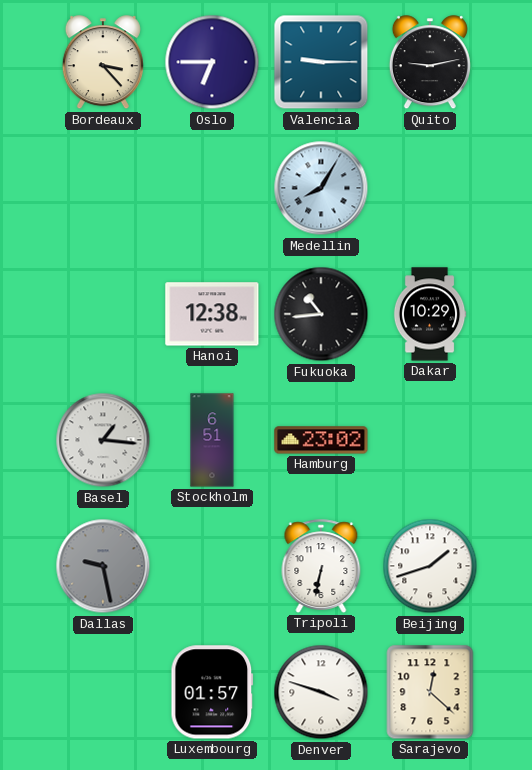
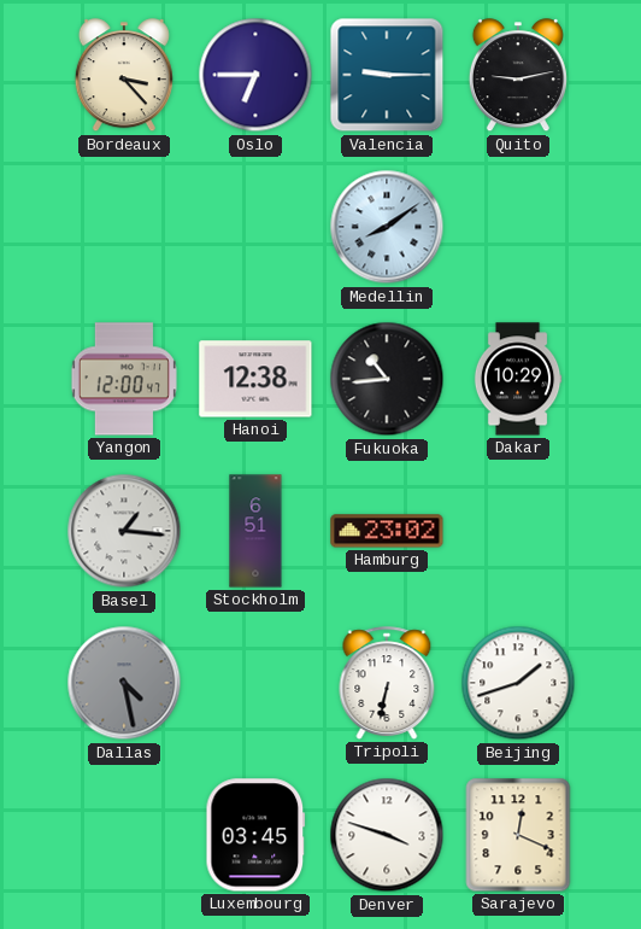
Medellin: 8:05 -> 8:09 (387, 227)
Yangon: none -> 12:00 (124, 379)
Dallas: 9:28 -> 4:28 (124, 683)
Luxembourg: 01:57 -> 03:45 (255, 835)
Sarajevo: 12:22 -> 12:19 (518, 835)
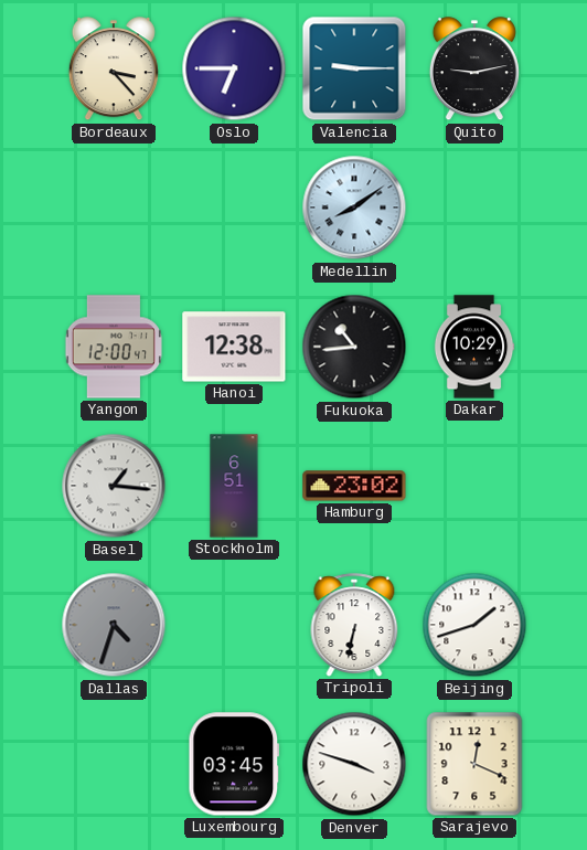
Dallas: 4:28 -> 4:33 (114, 625)
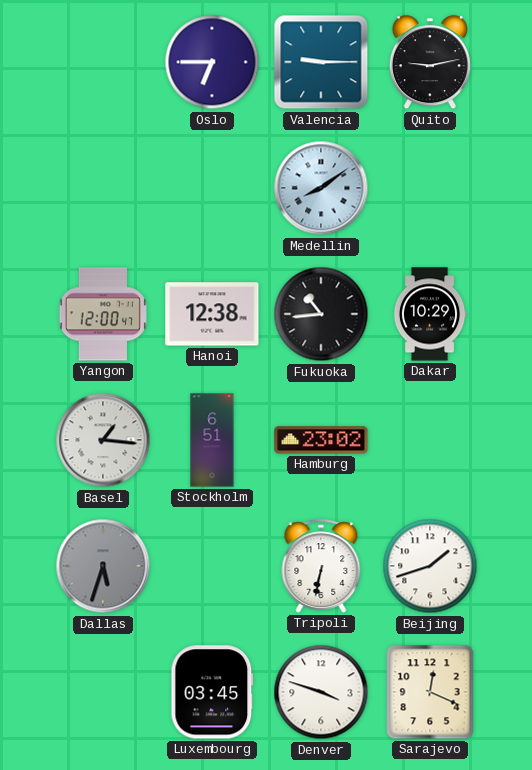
Bordeaux: 3:23 -> none (114, 70)
Dallas: 4:33 -> 5:33 (103, 566)
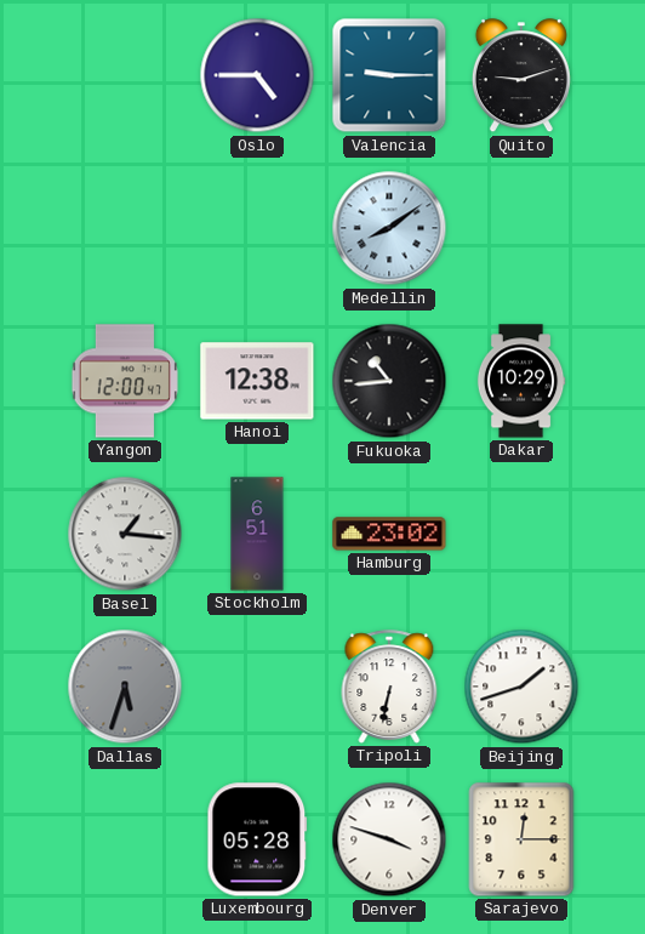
Oslo: 6:45 -> 4:45 (257, 75)
Quito: 9:13 -> 9:12 (521, 76)
Luxembourg: 03:45 -> 05:28 (257, 839)
Sarajevo: 12:19 -> 12:15 (521, 839)
